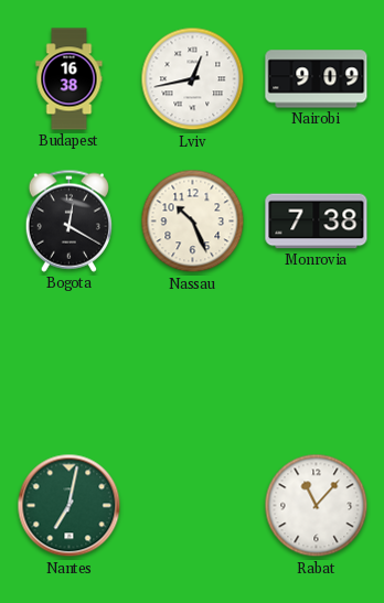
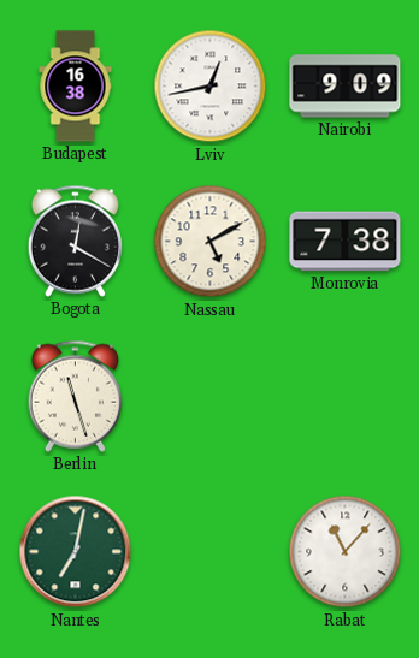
Nassau: 10:26 -> 5:10 (211, 242)
Berlin: none -> 11:27 (75, 396)
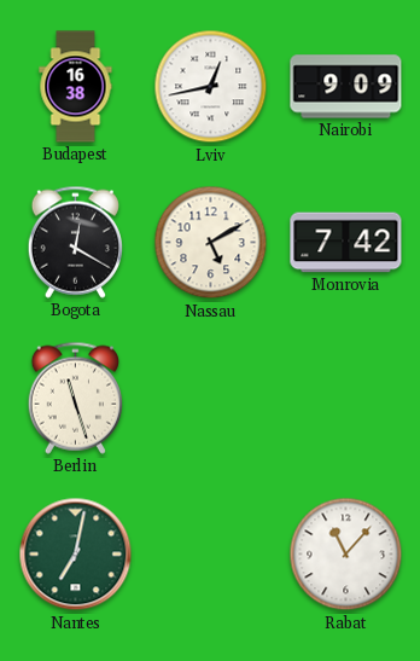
Monrovia: 7:38 -> 7:42 (346, 243)
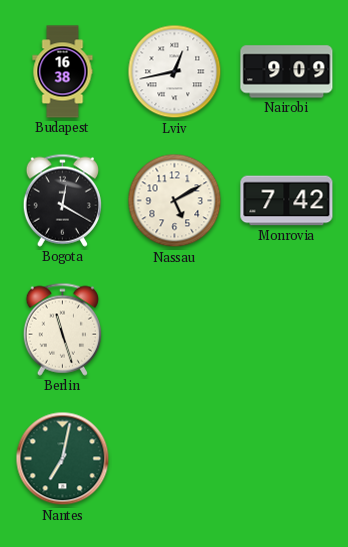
Rabat: 11:07 -> none (346, 555)
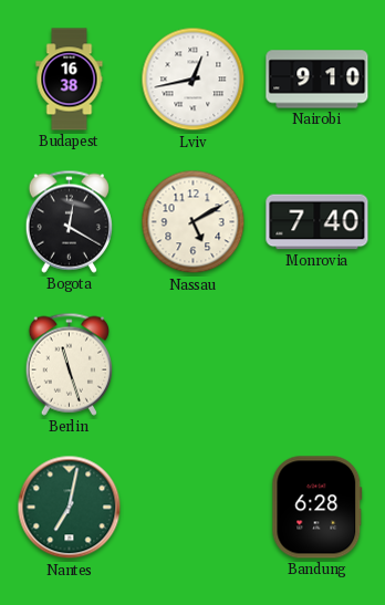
Nairobi: 9:09 -> 9:10 (318, 80)
Monrovia: 7:42 -> 7:40 (318, 222)
Bandung: none -> 6:28 (318, 508)
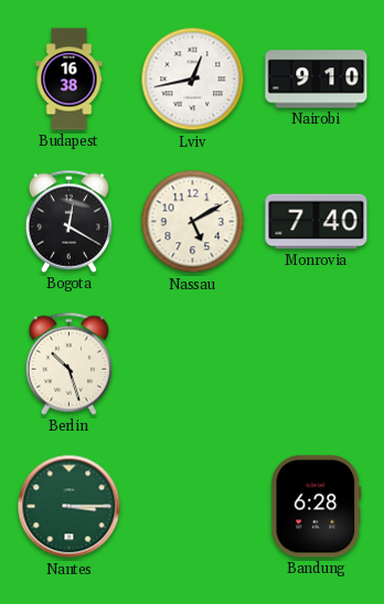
Berlin: 11:27 -> 10:27 (68, 363)
Nantes: 7:02 -> 3:15 (70, 507)
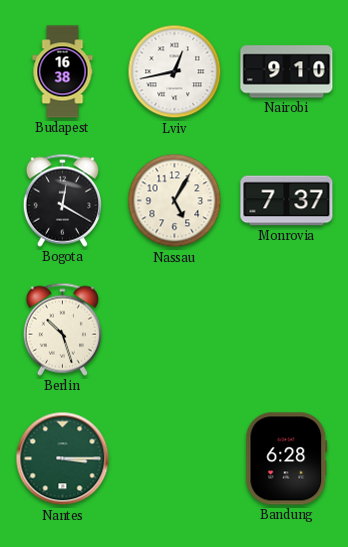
Nassau: 5:10 -> 5:05 (175, 201)
Monrovia: 7:40 -> 7:37 (287, 201)
